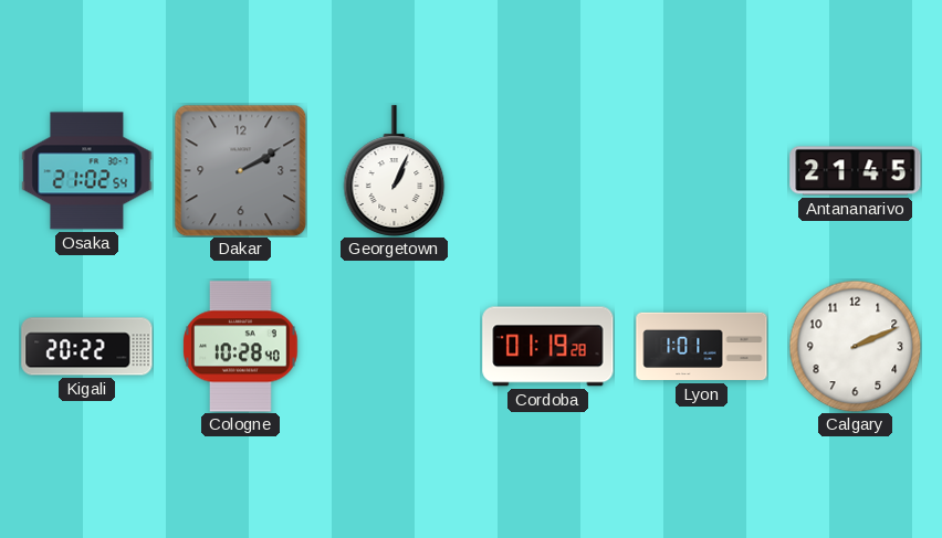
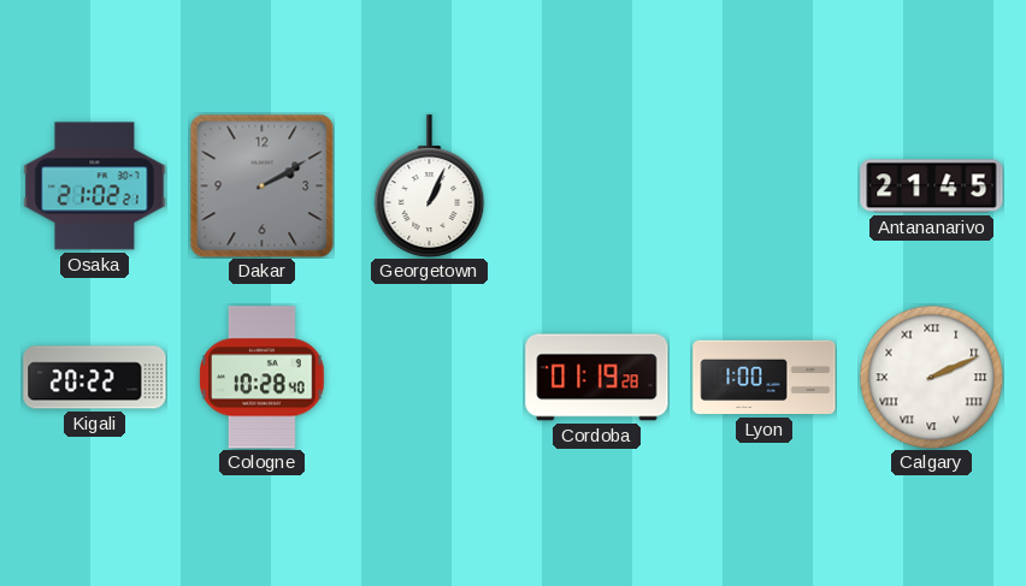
Osaka: 21:02:54 -> 21:02:21 (95, 187)
Lyon: 1:01 -> 1:00 (765, 378)
Calgary numerals: Arabic -> Roman (931, 377)
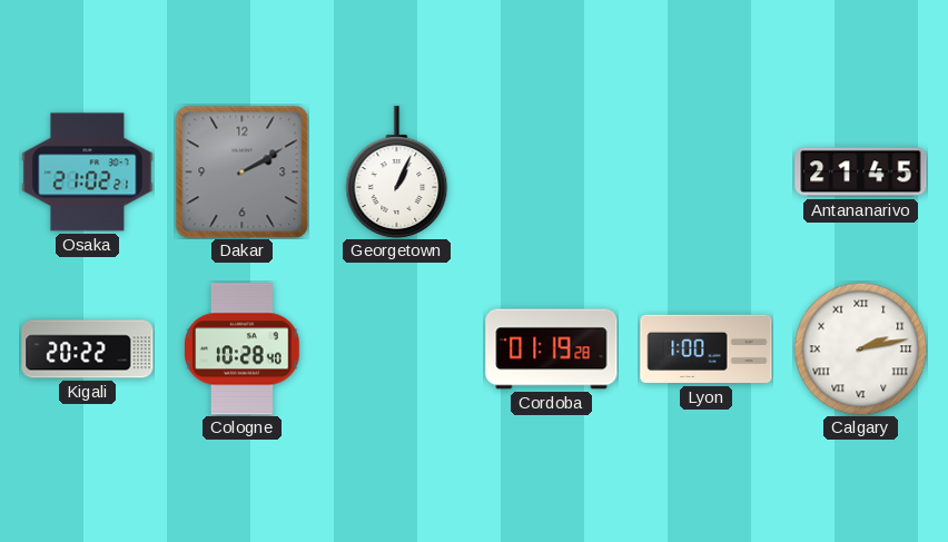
Calgary: 2:11 -> 2:13 (860, 348)
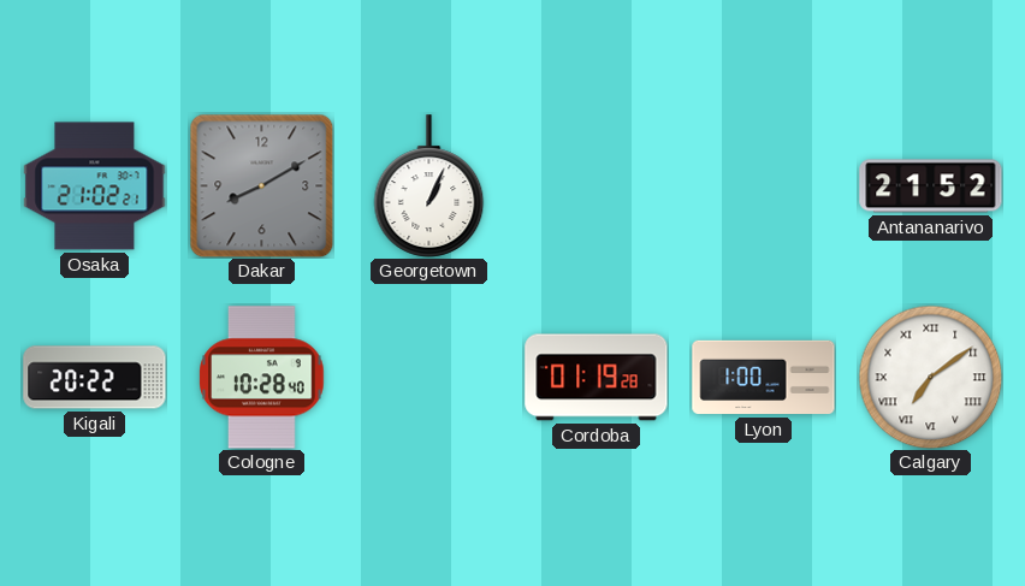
Dakar: 2:10 -> 8:10 (261, 185)
Antananarivo: 21:45 -> 21:52 (931, 187)
Calgary: 2:13 -> 7:09 (930, 377)
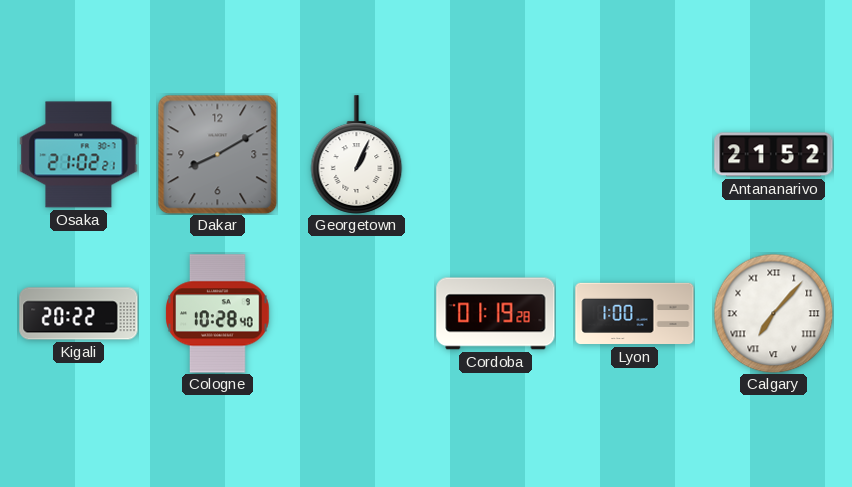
Calgary: 7:09 -> 7:07 (773, 313)
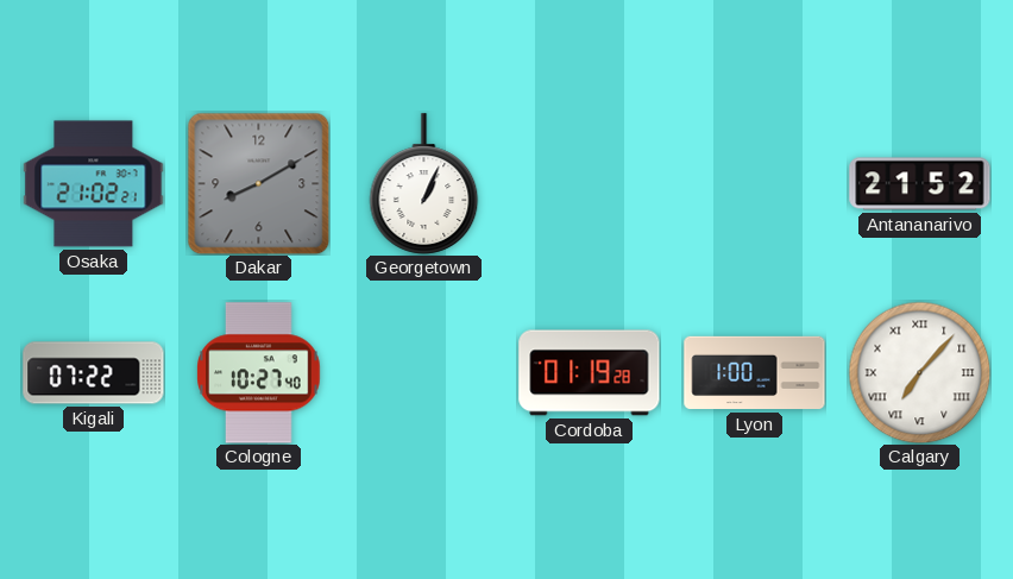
Kigali: 20:22 -> 07:22 (94, 373)
Cologne: 10:28 -> 10:27 (259, 373)
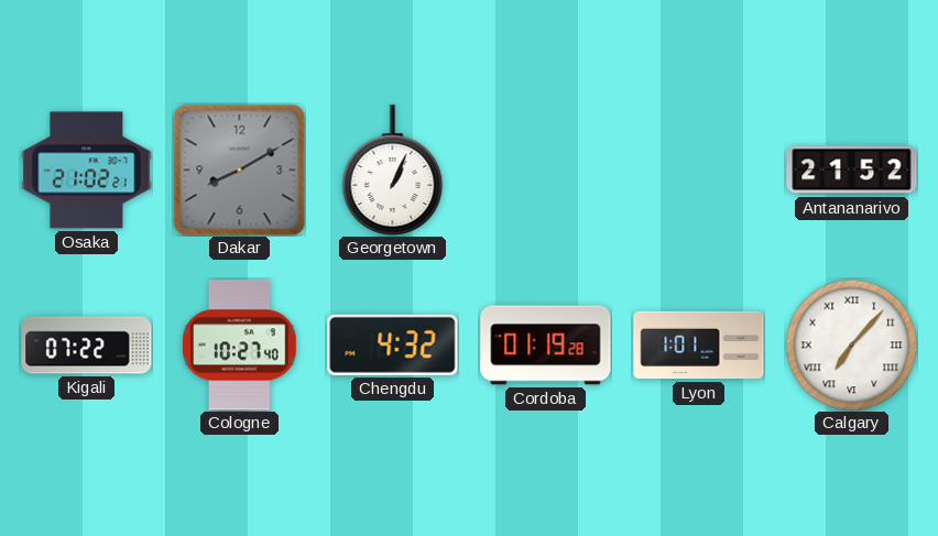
Chengdu: none -> 4:32 (393, 344)
Lyon: 1:00 -> 1:01 (699, 346)
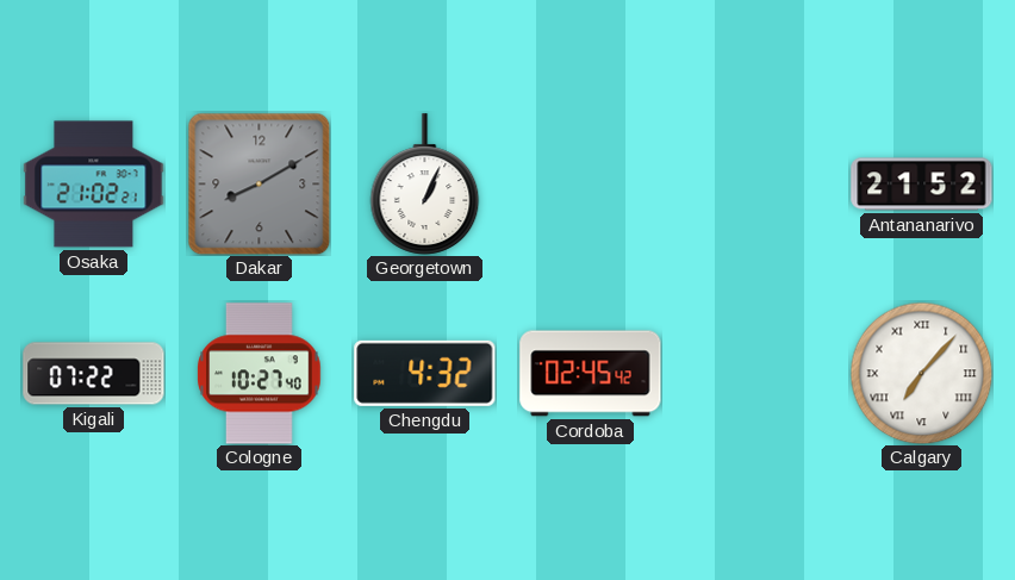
Cordoba: 01:19 -> 02:45 (591, 374)
Lyon: 1:01 -> none (699, 346)
